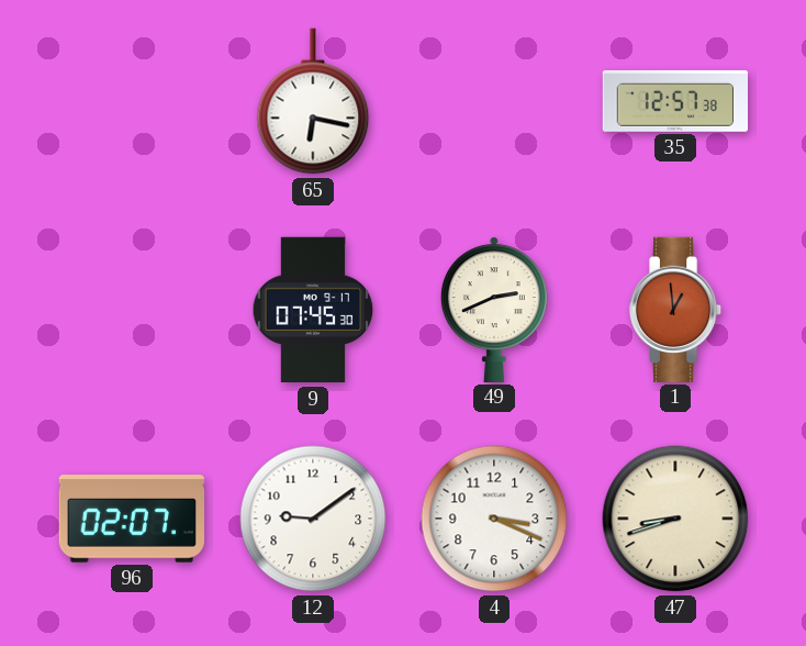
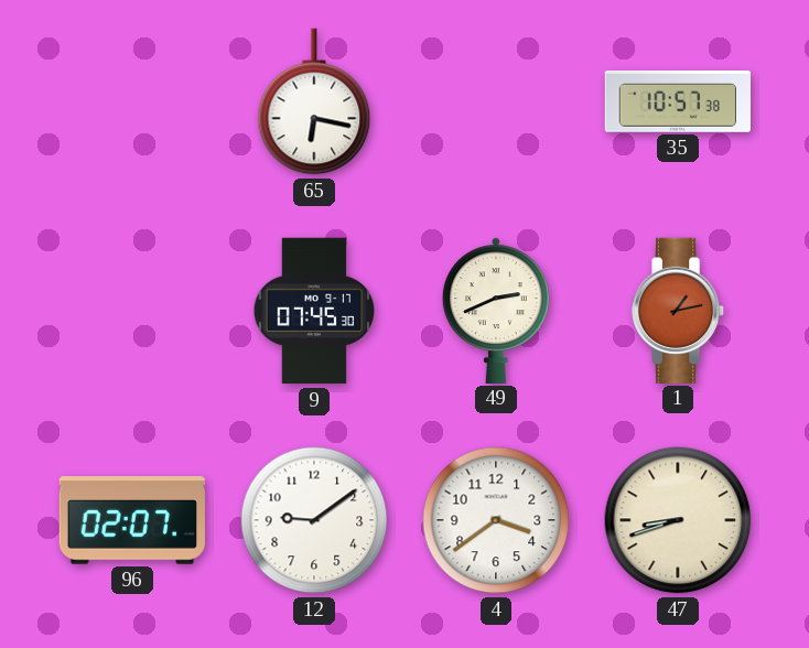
35: 12:57 -> 10:57 (677, 101)
1: 12:59 -> 1:13 (678, 310)
4: 3:19 -> 3:39 (496, 520)
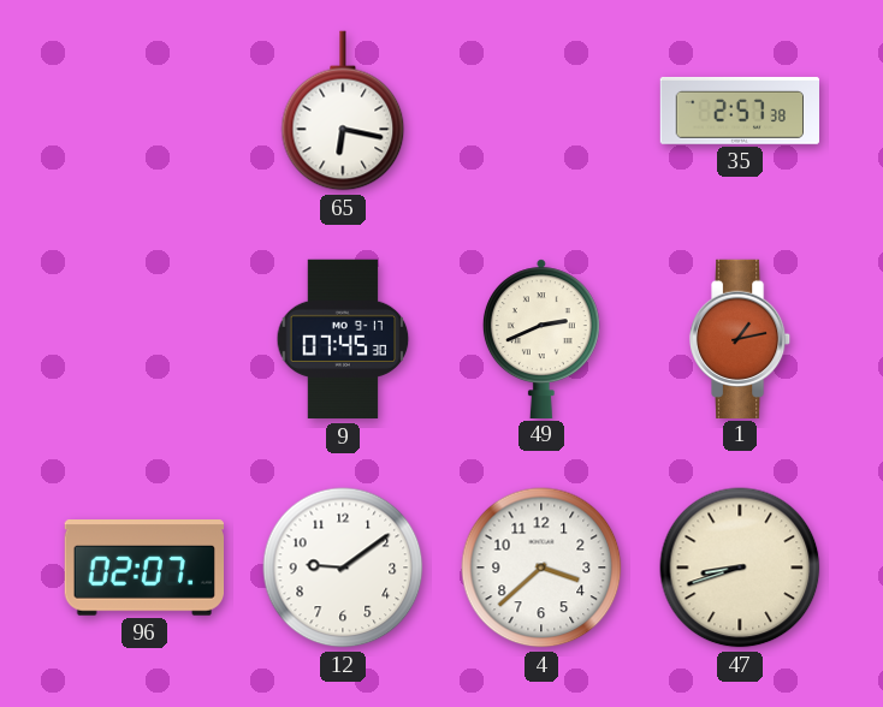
35: 10:57 -> 2:57 (739, 111)
4: 3:39 -> 3:38 (541, 568)
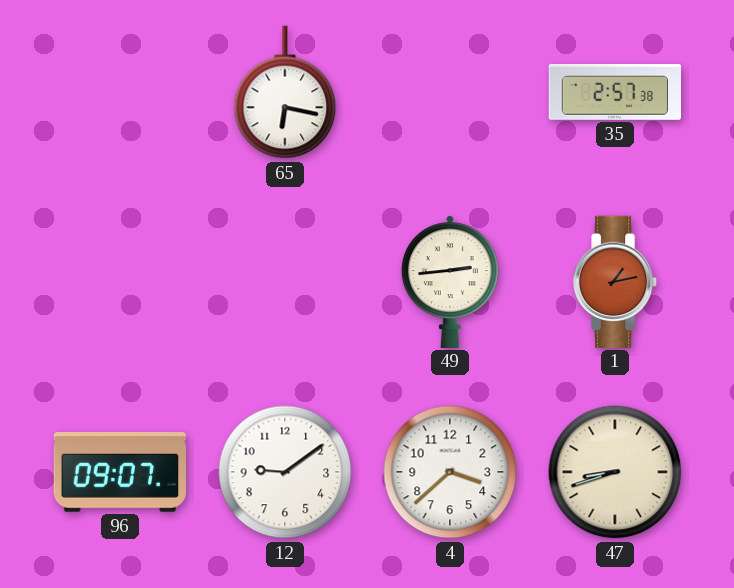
9: 07:45 -> none (343, 339)
49: 2:41 -> 2:44 (450, 281)
96: 02:07 -> 09:07 (119, 473)
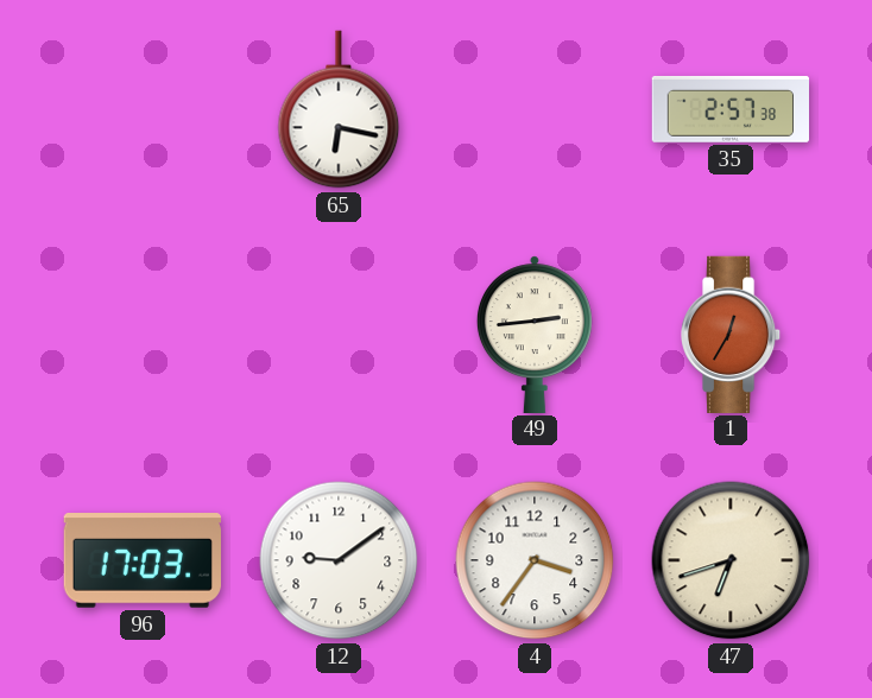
1: 1:13 -> 12:35 (731, 334)
96: 09:07 -> 17:03 (141, 561)
4: 3:38 -> 3:36 (535, 560)
47: 8:42 -> 6:42 (731, 560)
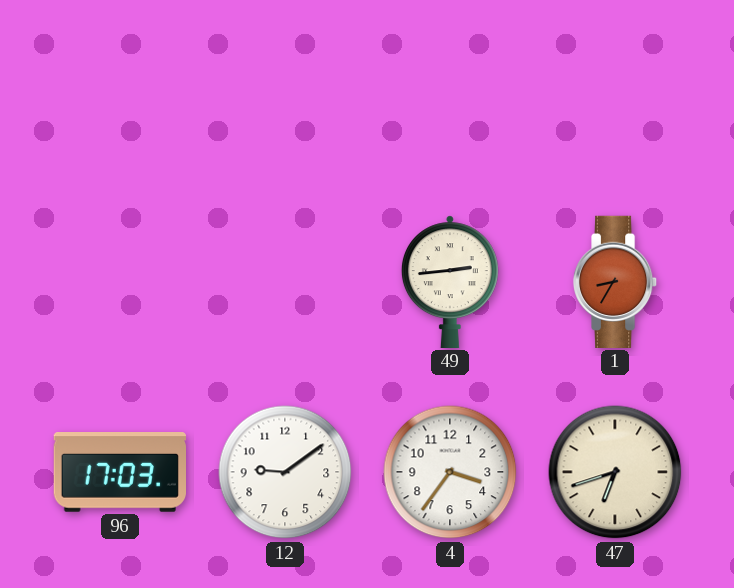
65: 6:17 -> none (339, 109)
35: 2:57 -> none (729, 109)
1: 12:35 -> 8:35 (615, 281)
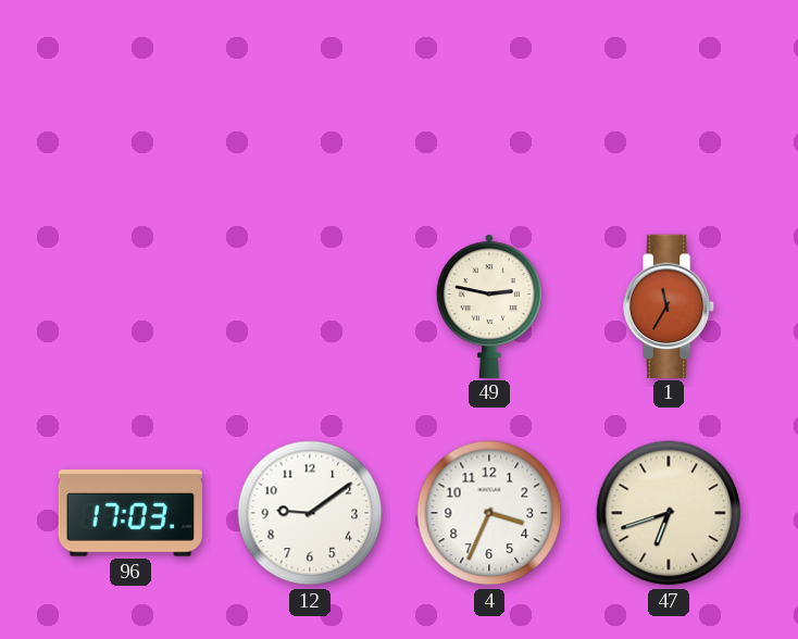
49: 2:44 -> 2:47 (489, 305)
1: 8:35 -> 11:35 (669, 305)
4: 3:36 -> 3:34 (489, 513)
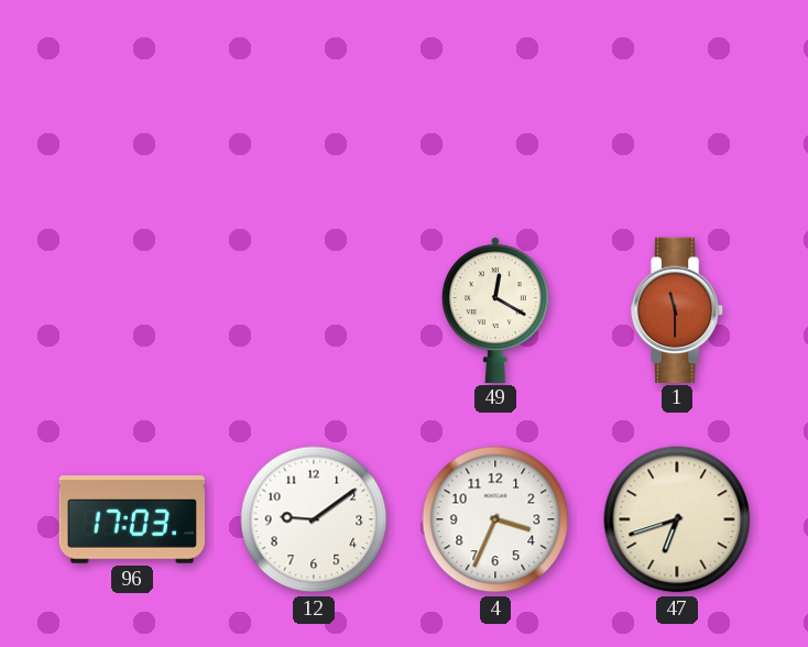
49: 2:47 -> 12:20 (495, 309)
1: 11:35 -> 11:30 (677, 309)
